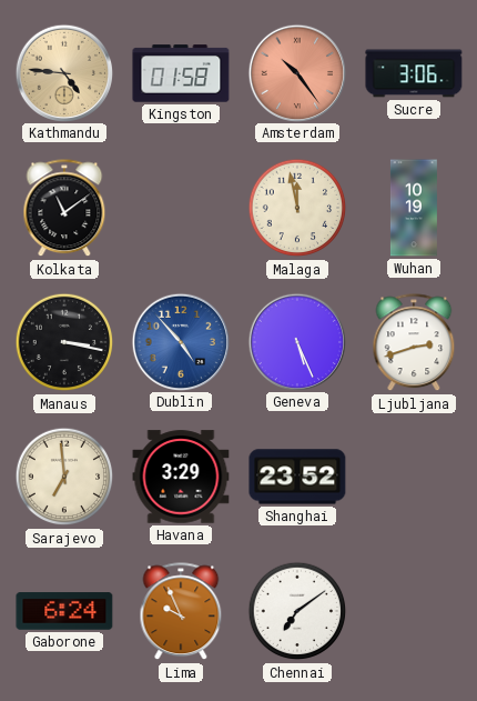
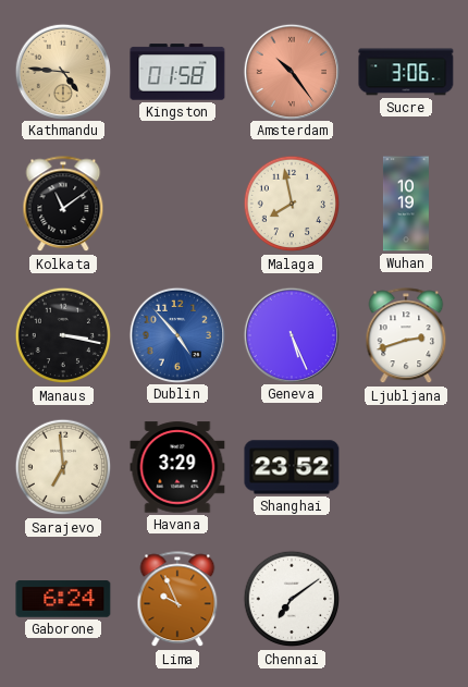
Malaga: 11:58 -> 7:58 (292, 204)
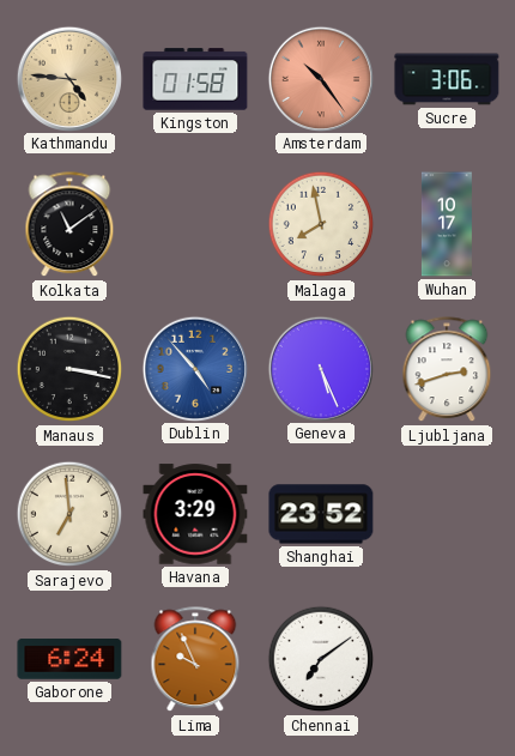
Wuhan: 10:19 -> 10:17 (447, 224)
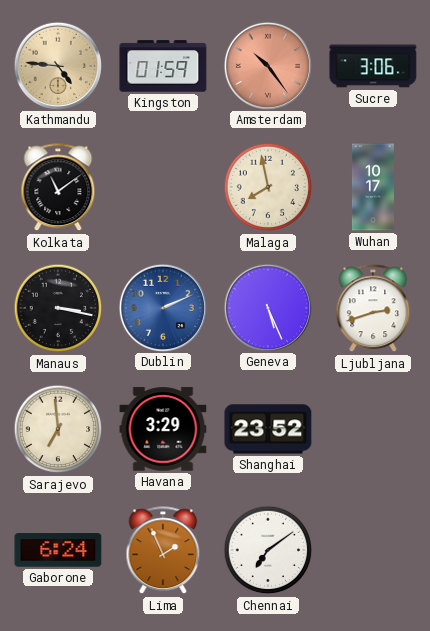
Kingston: 01:58 -> 01:59 (163, 66)
Dublin: 4:53 -> 2:11 (162, 307)
Lima: 9:56 -> 1:56 (163, 551)
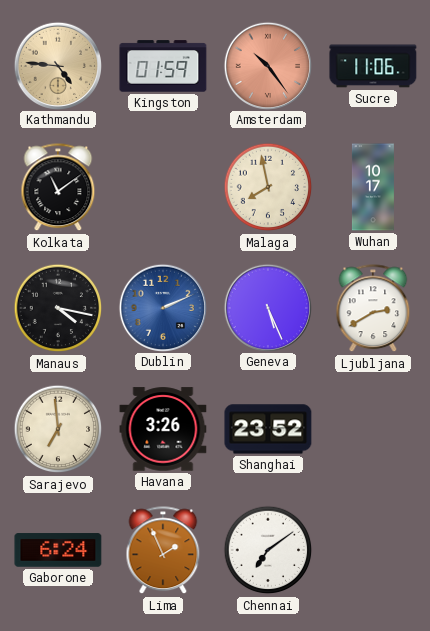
Sucre: 3:06 -> 11:06 (373, 66)
Manaus: 3:17 -> 4:17 (58, 308)
Ljubljana: 2:42 -> 2:40 (373, 309)
Havana: 3:29 -> 3:26 (163, 429)
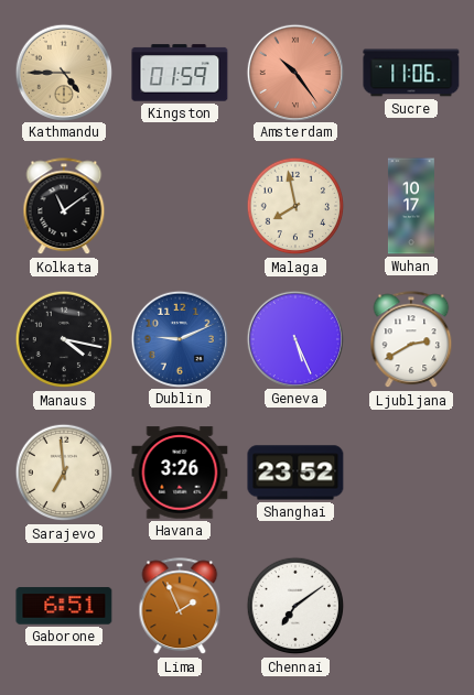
Kathmandu: 4:46 -> 4:45 (63, 72)
Dublin: 2:11 -> 9:11 (179, 338)
Gaborone: 6:24 -> 6:51 (64, 606)
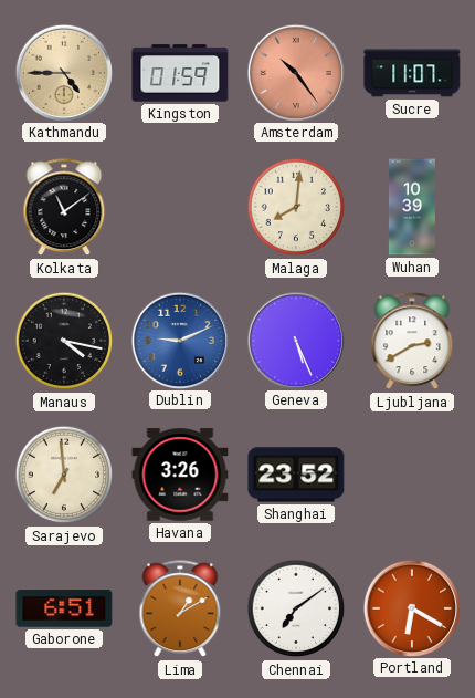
Sucre: 11:06 -> 11:07 (412, 73)
Malaga: 7:58 -> 8:01 (296, 207)
Wuhan: 10:17 -> 10:39 (412, 207)
Lima: 1:56 -> 1:10 (180, 610)
Portland: none -> 6:20 (411, 607)
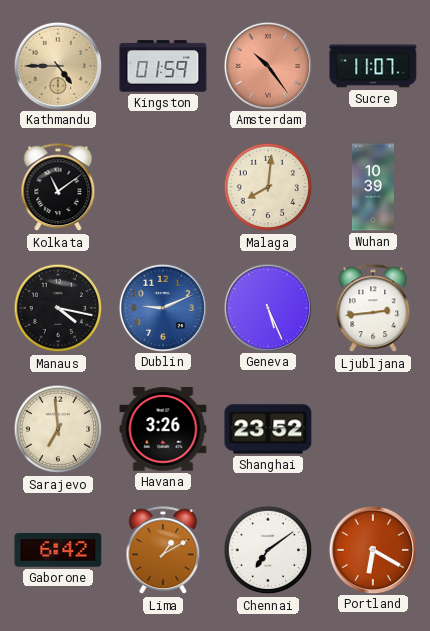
Ljubljana: 2:40 -> 2:44 (373, 309)
Gaborone: 6:51 -> 6:42 (58, 550)
